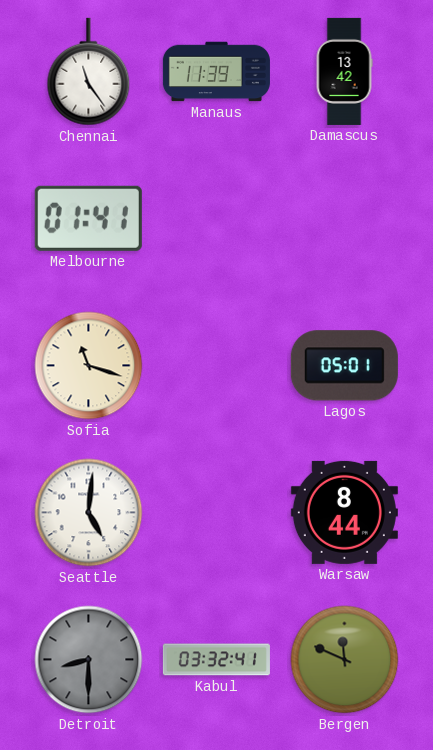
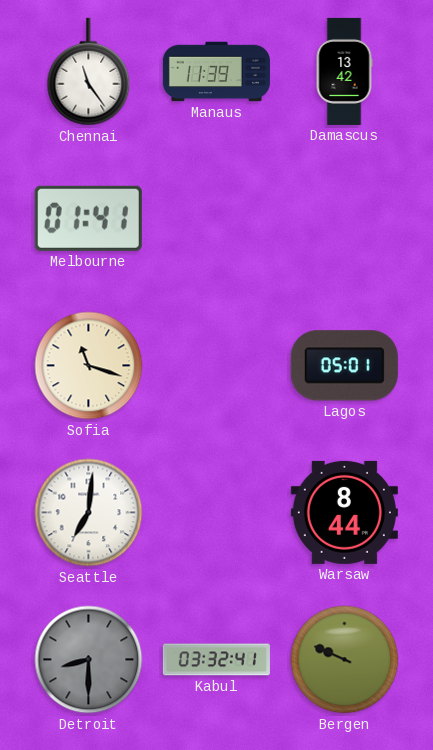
Seattle: 5:01 -> 7:01 (89, 513)
Bergen: 11:49 -> 9:49 (345, 660)
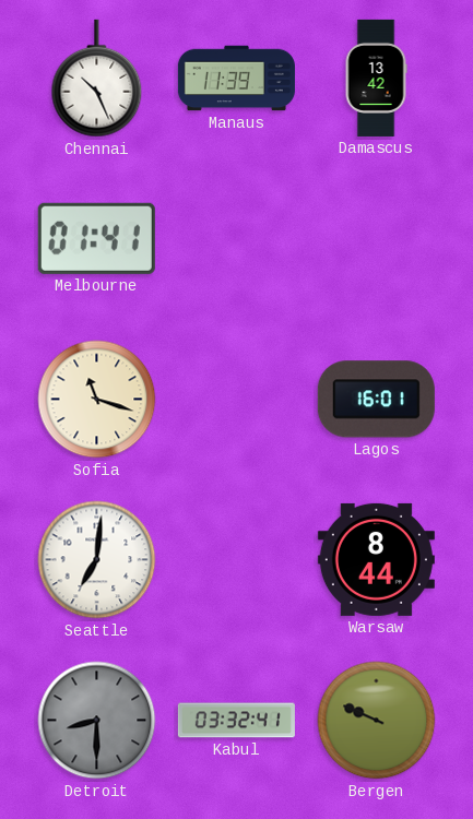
Chennai: 11:24 -> 10:26 (97, 79)
Lagos: 05:01 -> 16:01 (376, 400)
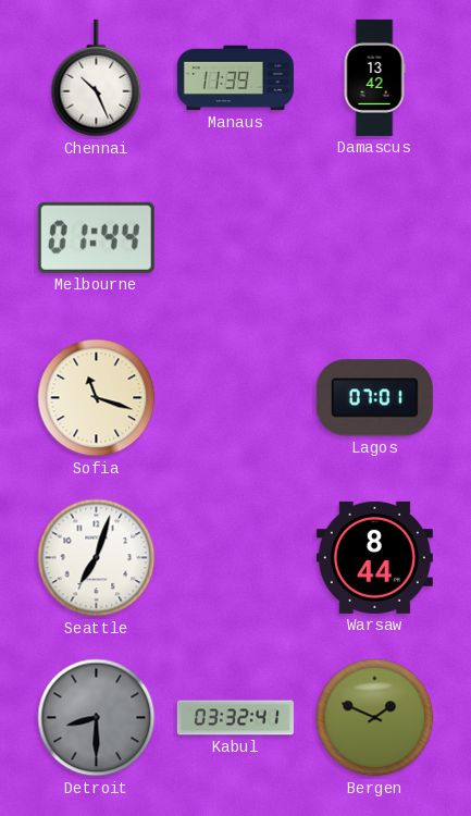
Melbourne: 01:41 -> 01:44 (96, 237)
Lagos: 16:01 -> 07:01 (374, 398)
Seattle: 7:01 -> 7:03 (97, 558)
Bergen: 9:49 -> 1:49 (375, 718)
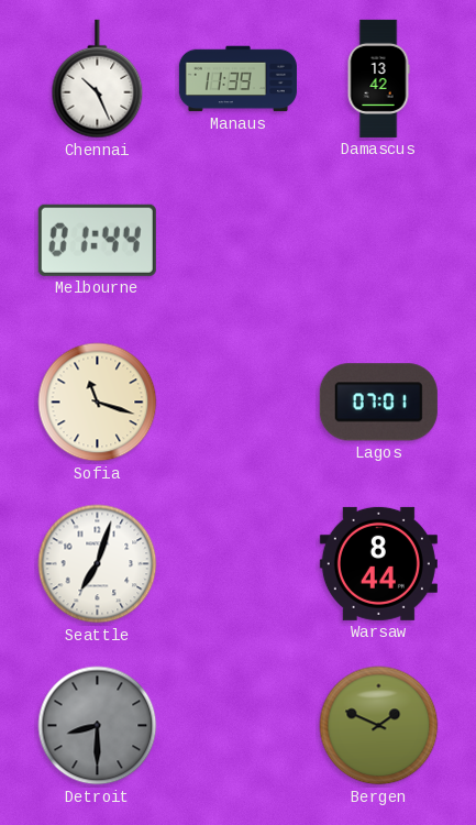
Kabul: 03:32 -> none (235, 718)
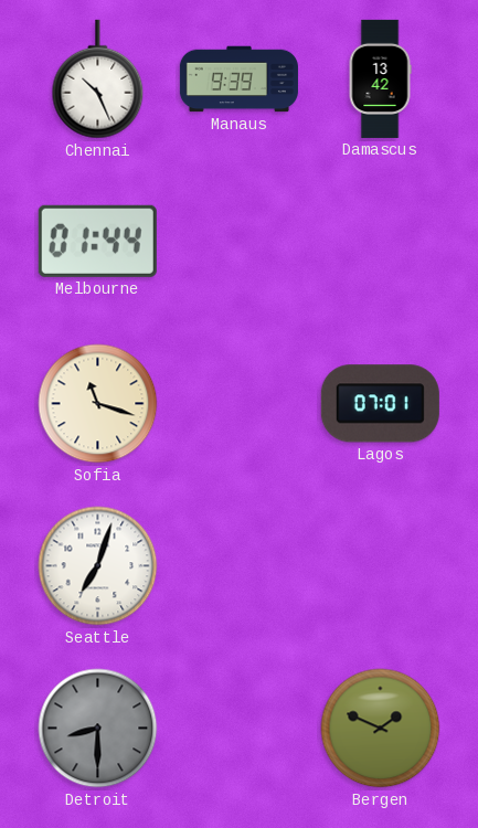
Manaus: 11:39 -> 9:39 (238, 79)
Warsaw: 8:44 -> none (378, 563)
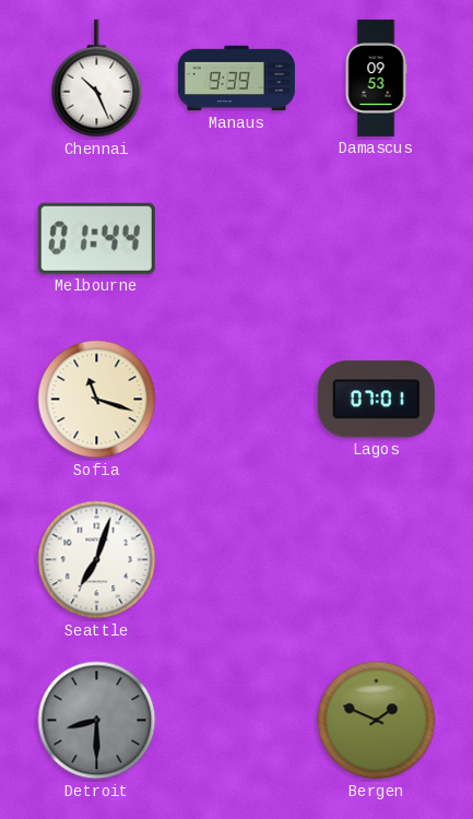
Damascus: 13:42 -> 09:53 (376, 78)
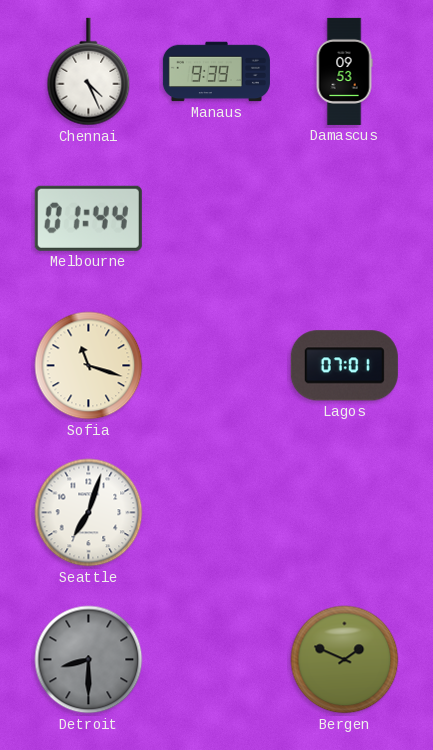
Chennai: 10:26 -> 4:26 (89, 72)
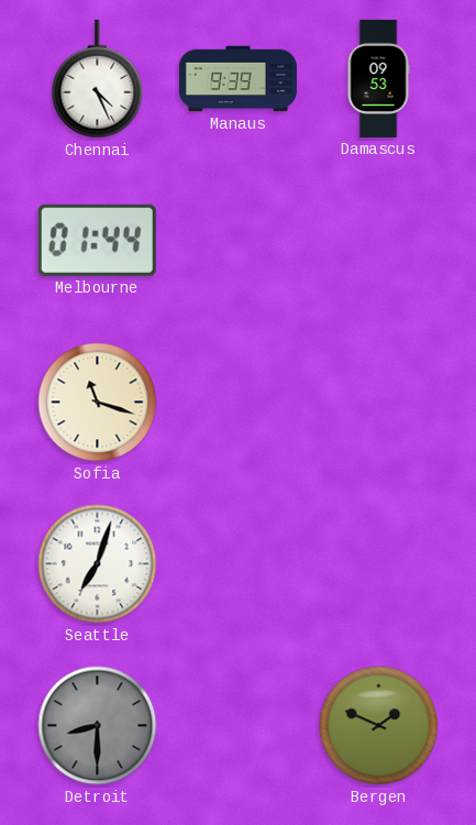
Lagos: 07:01 -> none (344, 366)
